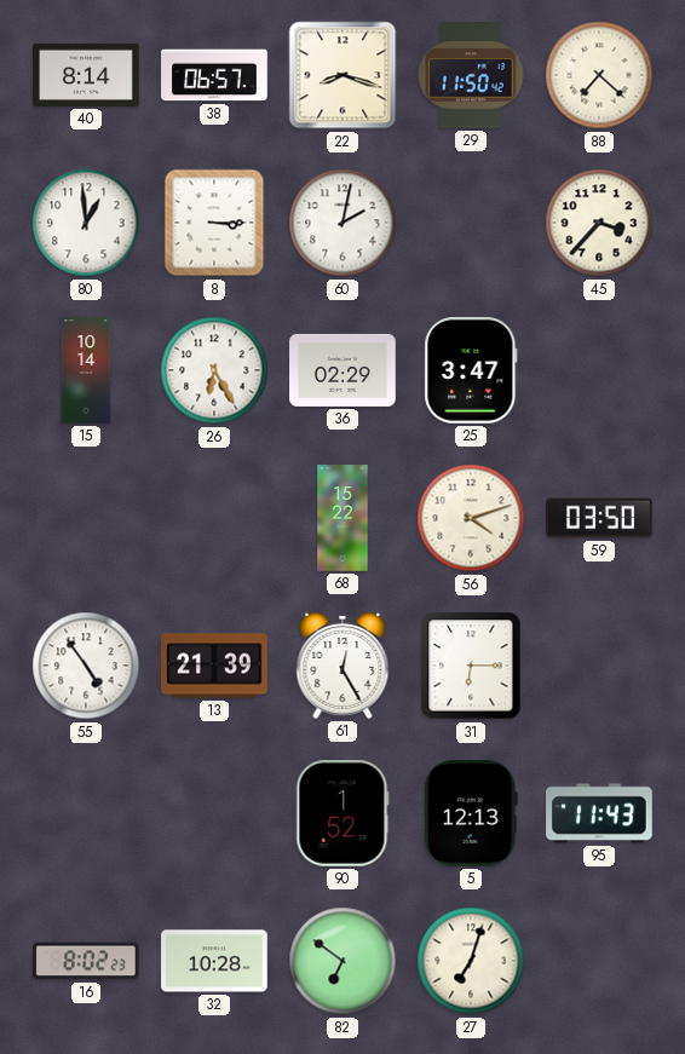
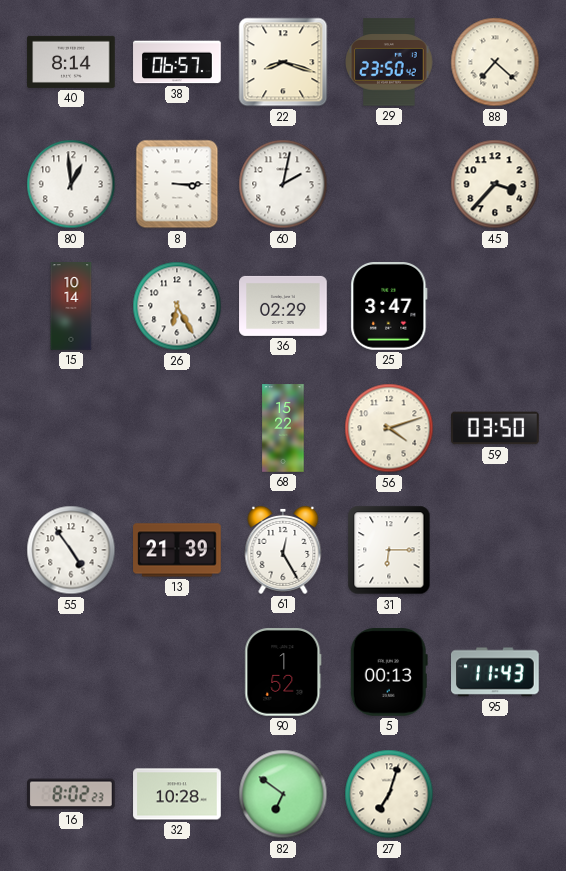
29: 11:50 -> 23:50 (389, 62)
5: 12:13 -> 00:13 (389, 673)
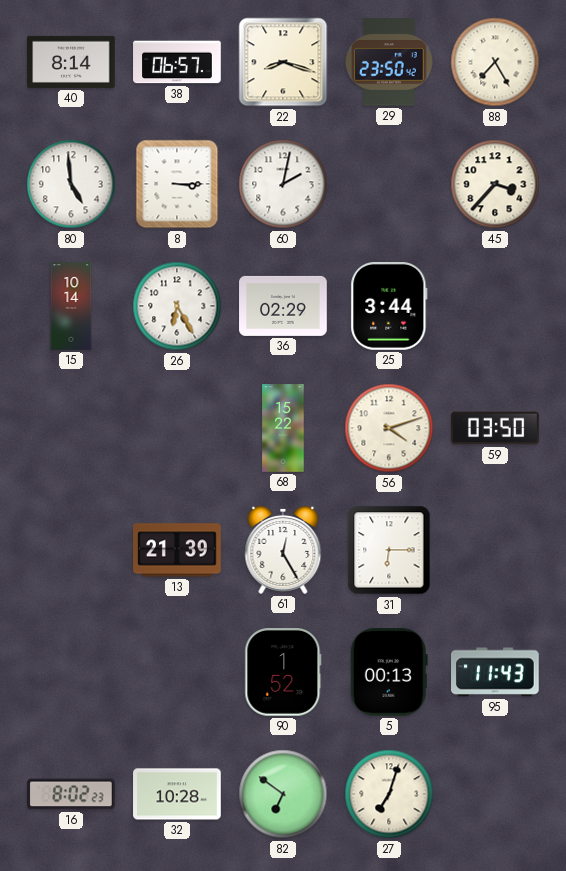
88: 7:22 -> 7:25 (495, 62)
80: 12:59 -> 4:59 (71, 184)
25: 3:47 -> 3:44 (389, 306)
55: 4:54 -> none (71, 550)
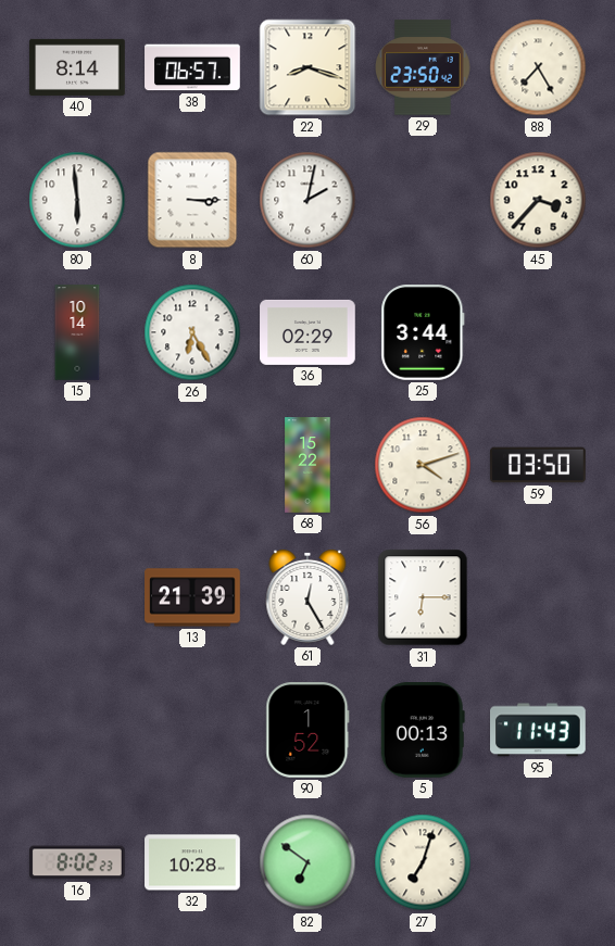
80: 4:59 -> 5:59 (77, 200)
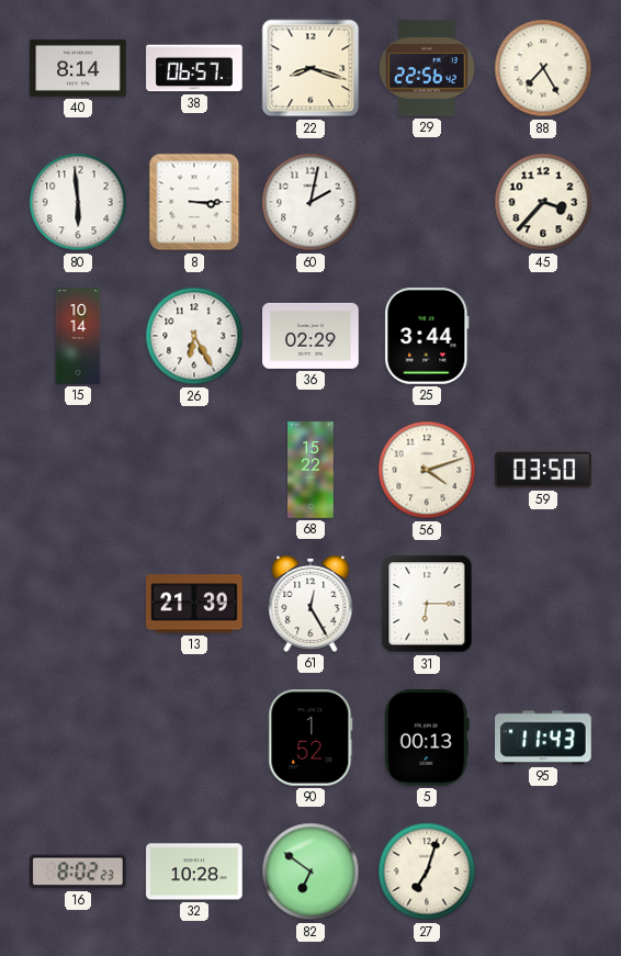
29: 23:50 -> 22:56 (427, 68)
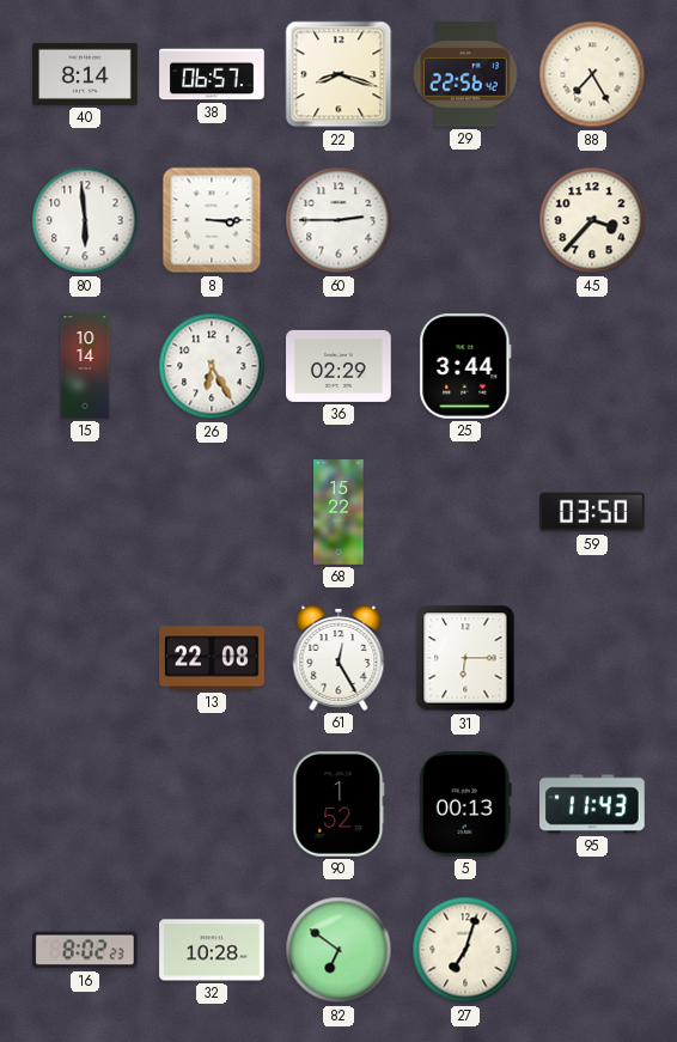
60: 2:02 -> 2:45 (338, 220)
56: 4:12 -> none (427, 470)
13: 21:39 -> 22:08 (212, 658)
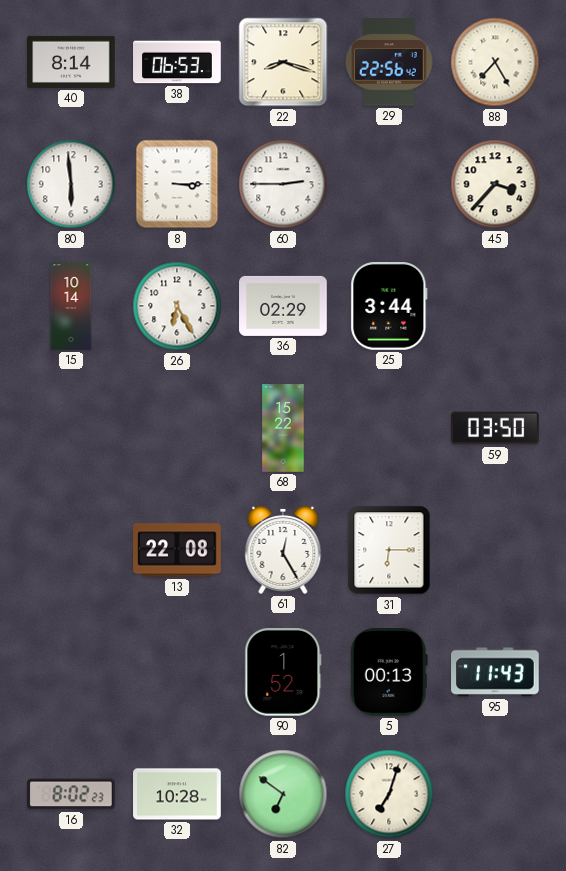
38: 06:57 -> 06:53 (177, 62)
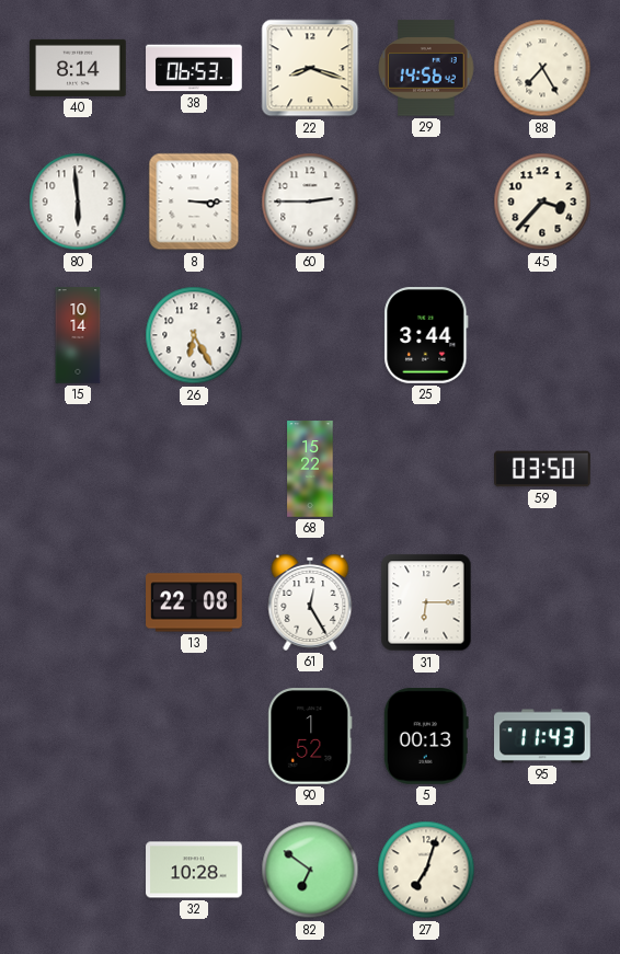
29: 22:56 -> 14:56 (426, 68)
36: 02:29 -> none (283, 306)
16: 8:02 -> none (72, 794)
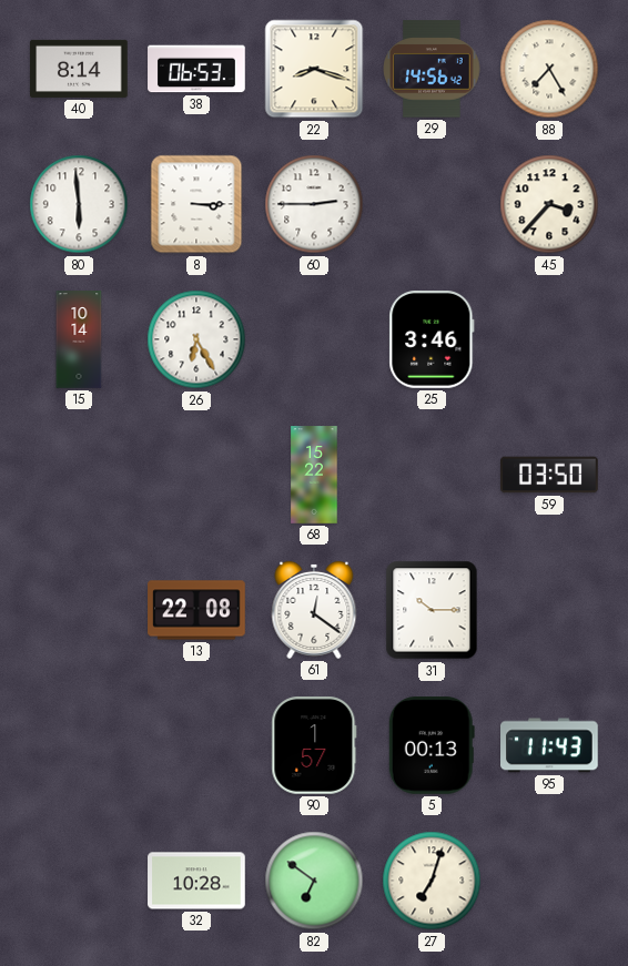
25: 3:44 -> 3:46 (432, 339)
61: 12:25 -> 12:21 (314, 610)
31: 6:15 -> 10:15 (432, 610)
90: 1:52 -> 1:57 (314, 745)
